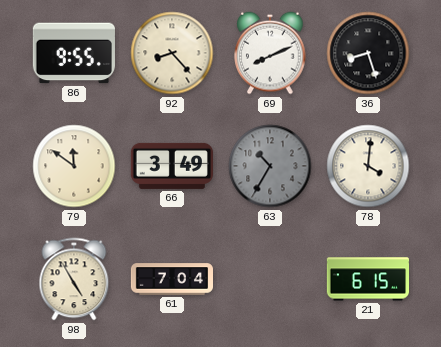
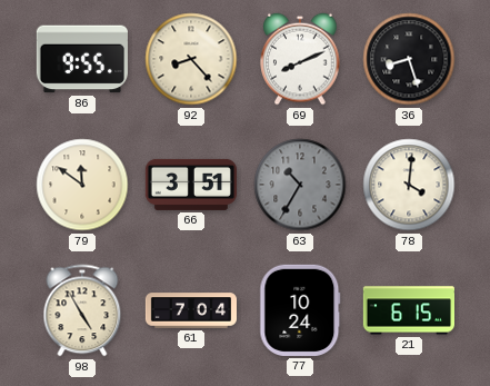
66: 3:49 -> 3:51 (191, 185)
77: none -> 10:24 (300, 310)
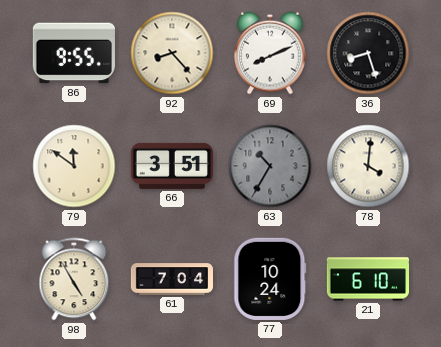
21: 6:15 -> 6:10 (367, 279)
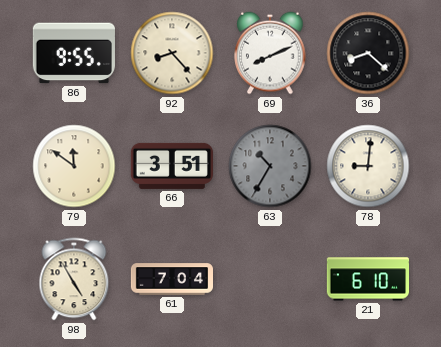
36: 8:27 -> 8:22 (368, 53)
78: 4:01 -> 9:01 (368, 166)
77: 10:24 -> none (270, 279)
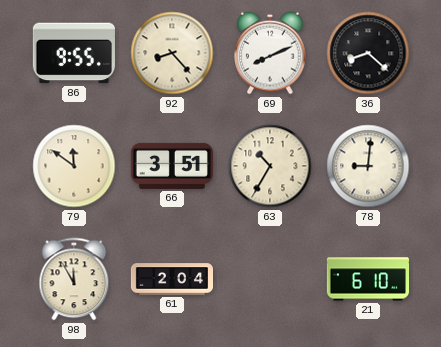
63 dial: grey -> cream (270, 166)
98: 4:55 -> 11:55 (74, 279)
61: 7:04 -> 2:04 (171, 279)
